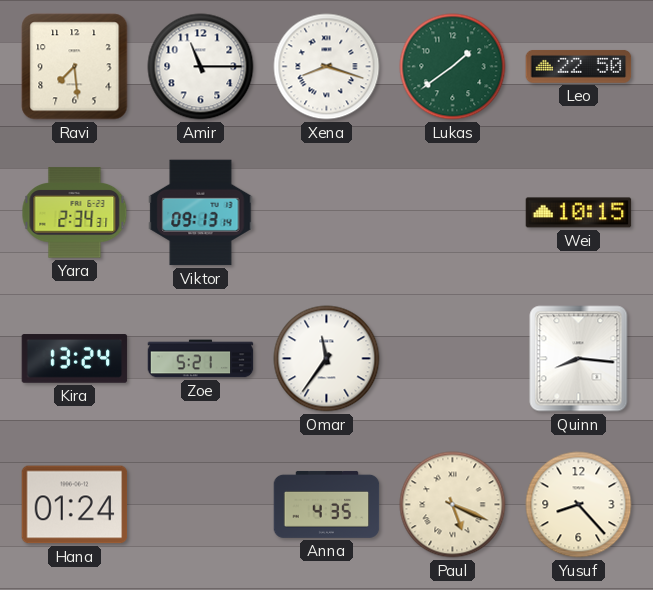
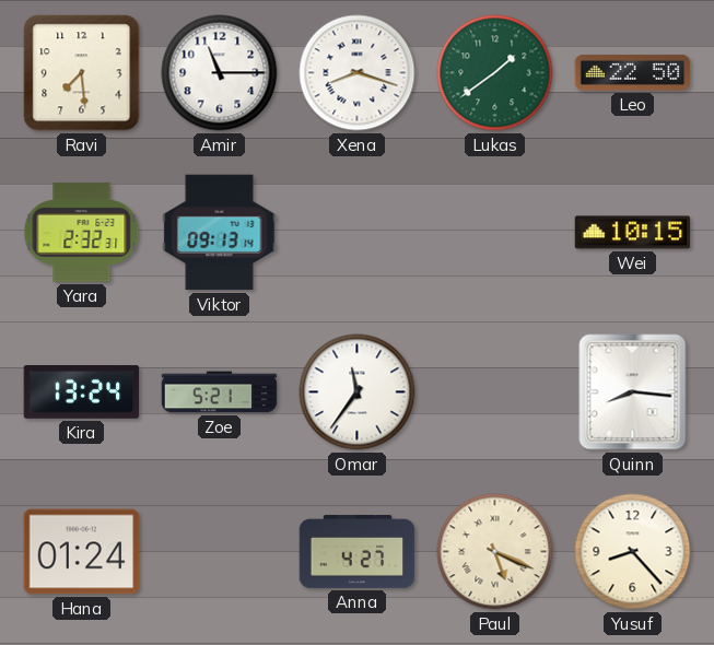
Yara: 2:34 -> 2:32 (82, 233)
Anna: 4:35 -> 4:27 (358, 551)
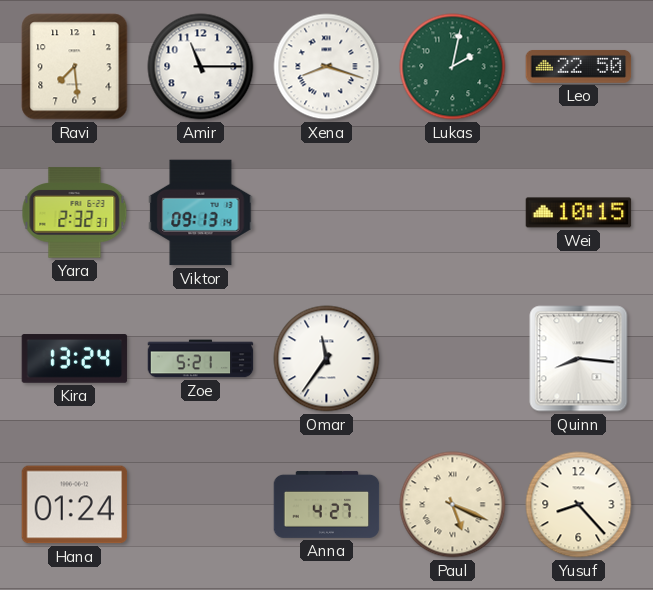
Lukas: 1:39 -> 2:02 (453, 67)
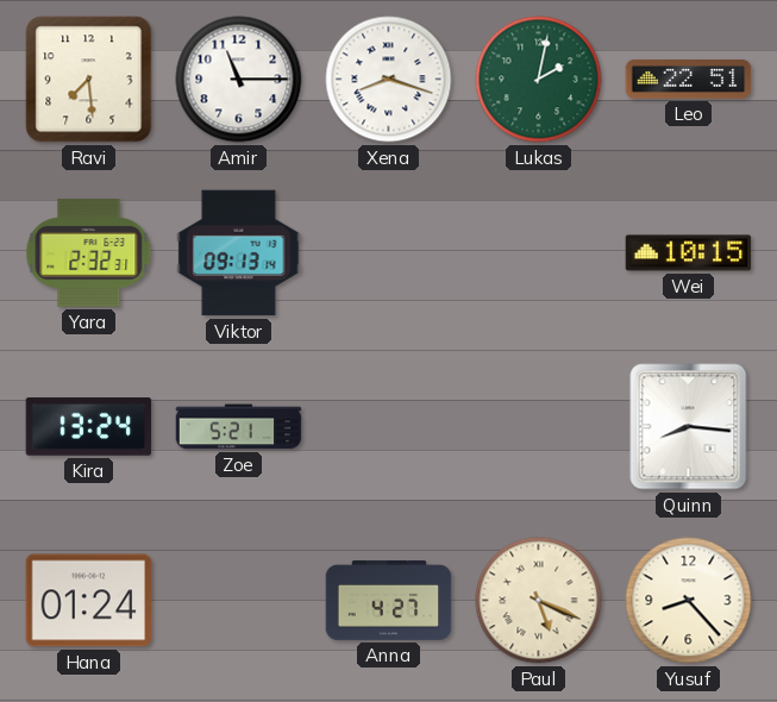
Leo: 22:50 -> 22:51 (689, 79)
Omar: 11:36 -> none (327, 359)
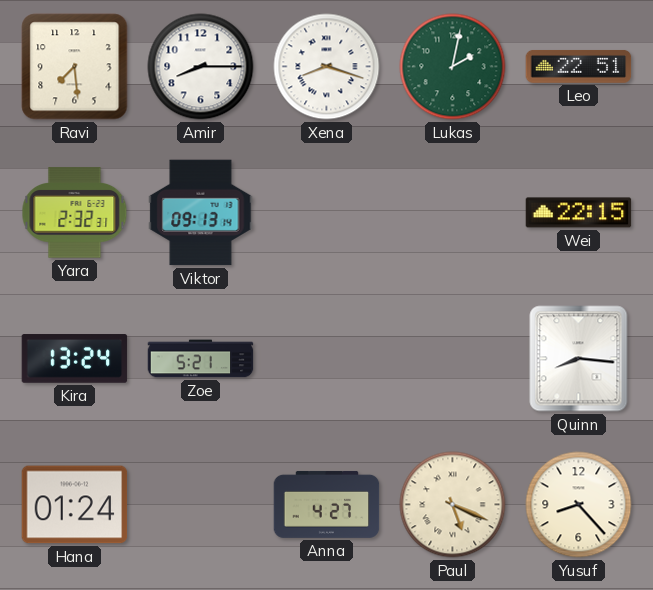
Amir: 11:15 -> 8:15 (201, 67)
Wei: 10:15 -> 22:15 (579, 213)
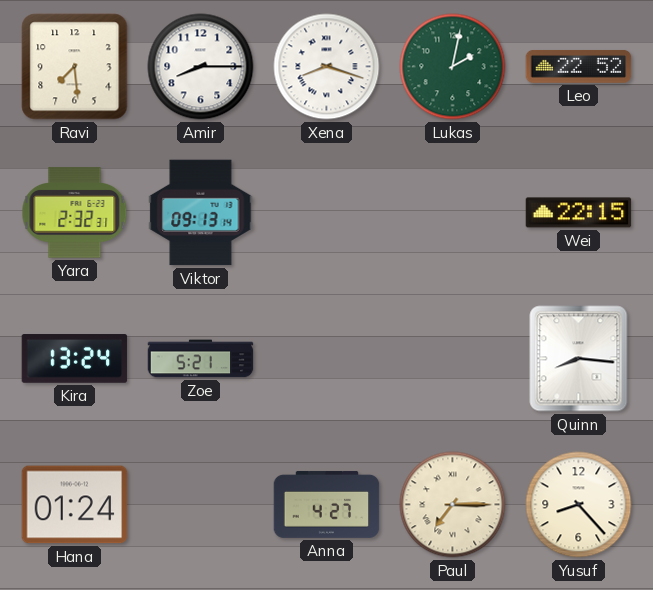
Leo: 22:51 -> 22:52 (579, 66)
Paul: 5:19 -> 7:15 (453, 505)
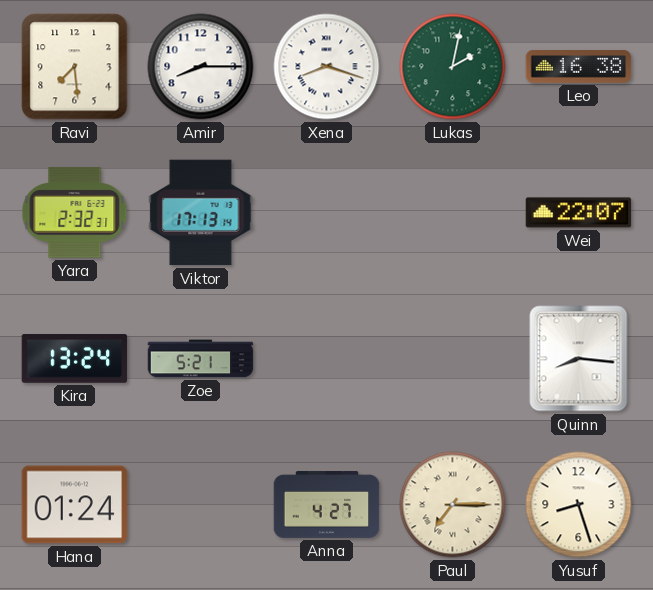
Leo: 22:52 -> 16:38 (579, 66)
Viktor: 09:13 -> 17:13 (201, 213)
Wei: 22:15 -> 22:07 (579, 213)
Yusuf: 8:23 -> 8:27 (579, 505)
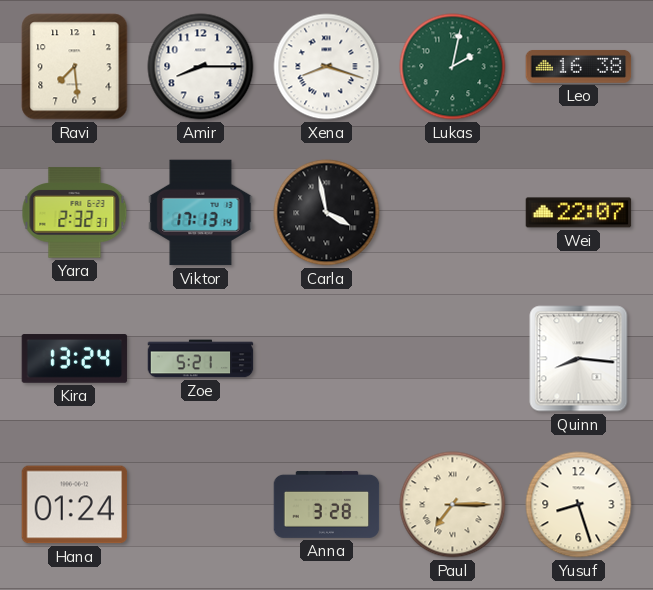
Carla: none -> 3:58 (327, 213)
Anna: 4:27 -> 3:28 (327, 504)
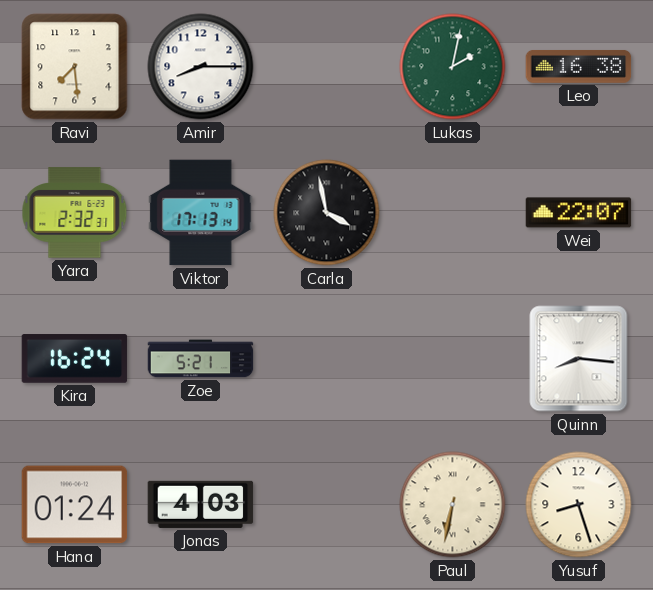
Xena: 8:18 -> none (327, 67)
Kira: 13:24 -> 16:24 (75, 359)
Jonas: none -> 4:03 (201, 504)
Anna: 3:28 -> none (327, 504)
Paul: 7:15 -> 6:32 (453, 505)
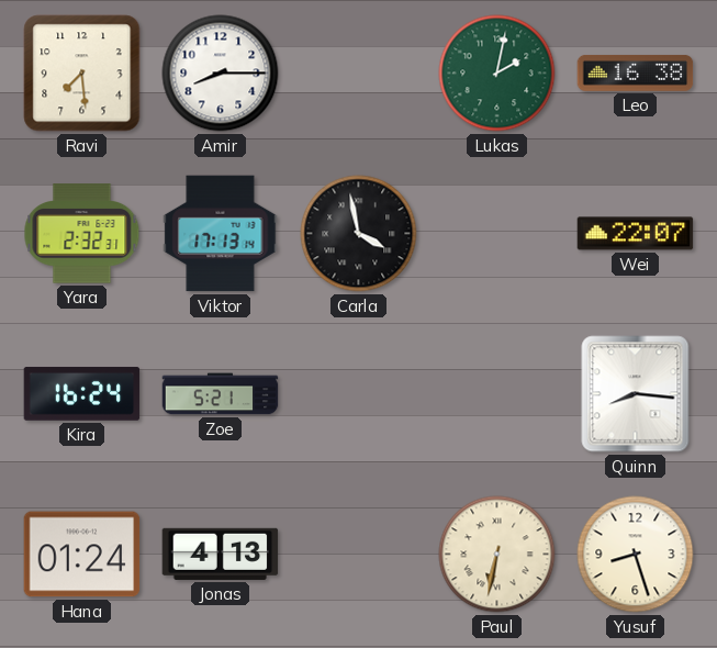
Jonas: 4:03 -> 4:13 (221, 554)
